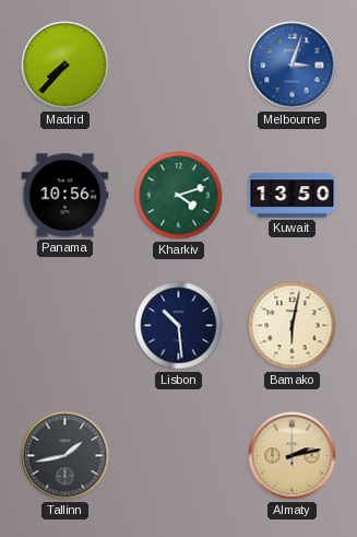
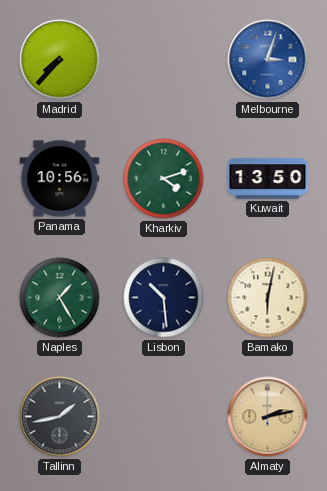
Naples: none -> 1:25 (60, 298)
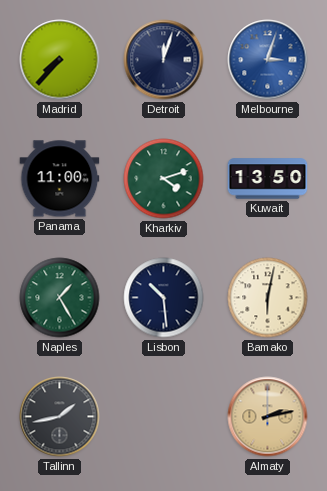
Detroit: none -> 12:03 (164, 60)
Panama: 10:56 -> 11:00 (60, 179)
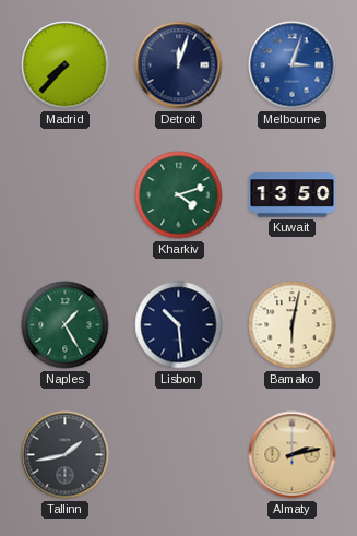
Panama: 11:00 -> none (60, 179)
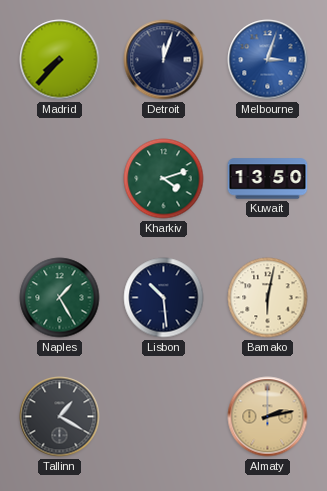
Tallinn: 1:43 -> 1:20 (60, 417)
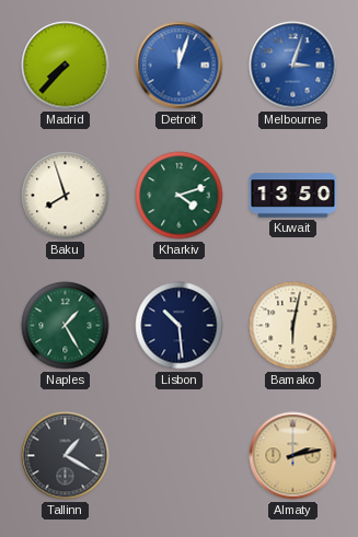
Detroit dial: navy -> blue (180, 66)
Baku: none -> 7:57 (66, 196)
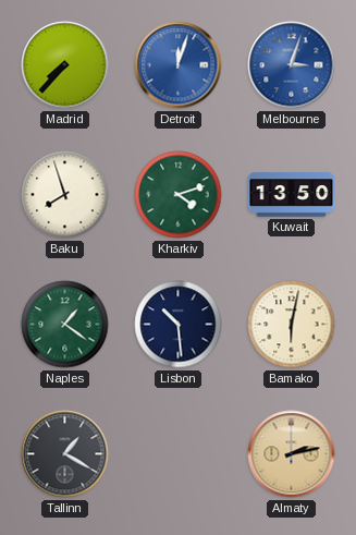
Naples: 1:25 -> 1:21 (65, 325)
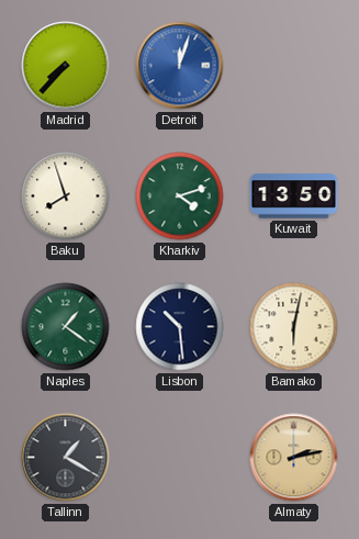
Melbourne: 3:03 -> none (292, 65)
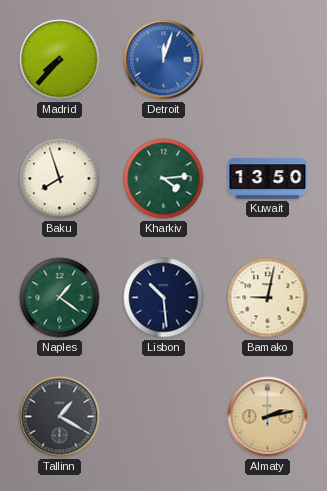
Kharkiv: 4:12 -> 4:14 (164, 179)
Bamako: 6:02 -> 9:02 (268, 298)
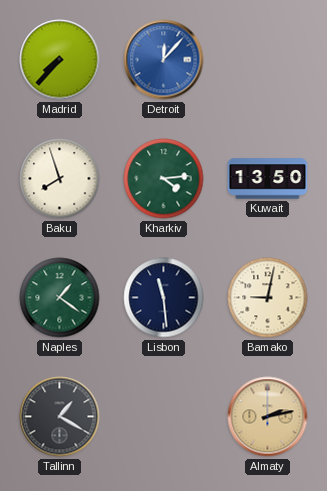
Detroit: 12:03 -> 12:07 (164, 60)
Lisbon: 10:29 -> 11:29 (164, 298)
